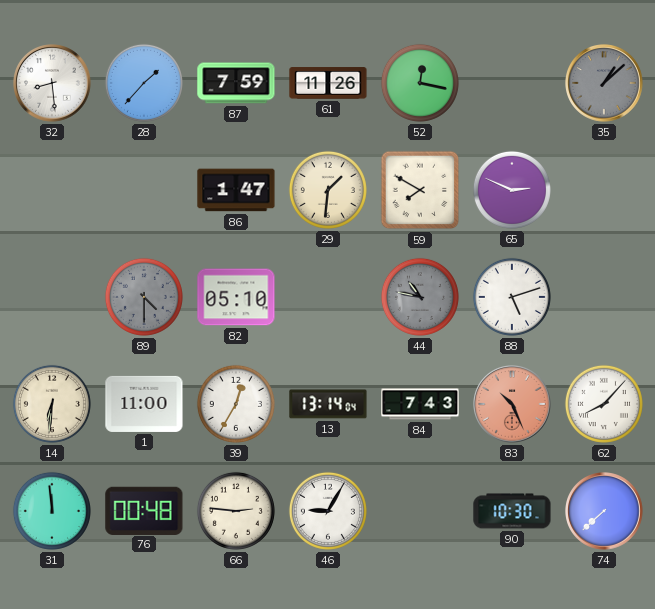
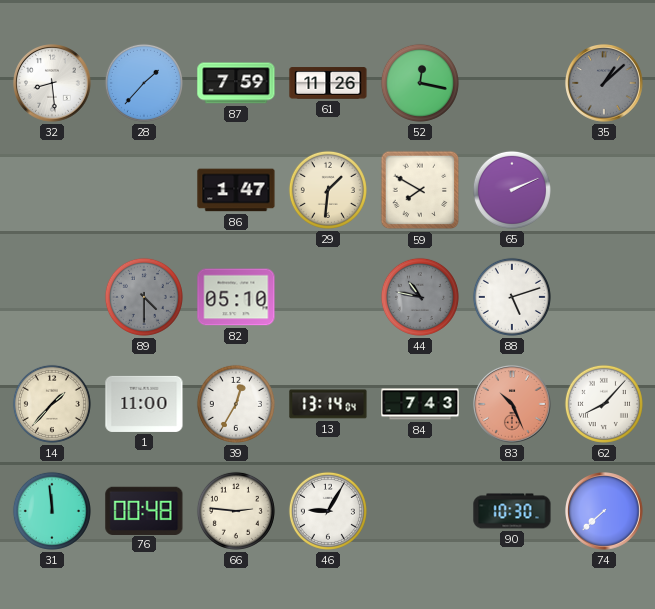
65: 2:49 -> 2:11 (512, 190)
14: 6:31 -> 1:37 (52, 404)
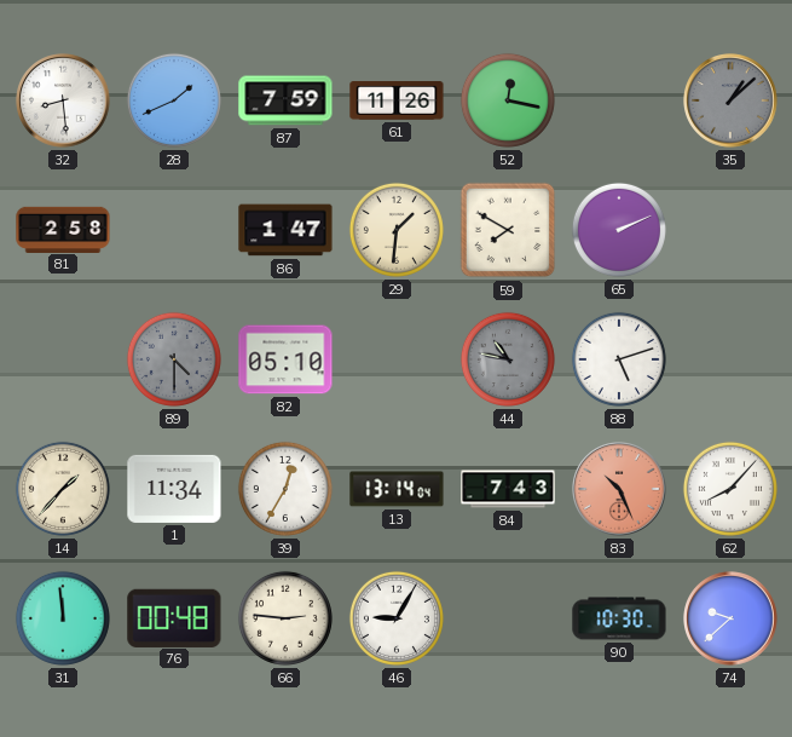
28: 1:37 -> 1:41 (174, 100)
81: none -> 2:58 (63, 229)
1: 11:00 -> 11:34 (174, 489)
74: 7:38 -> 9:38 (730, 618)
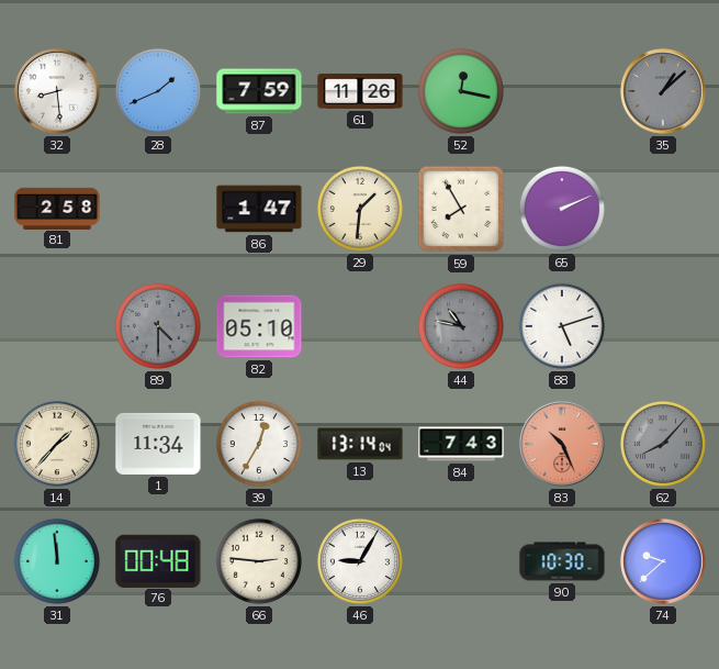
59: 7:50 -> 7:55 (461, 209)
62 dial: white -> grey (663, 444)
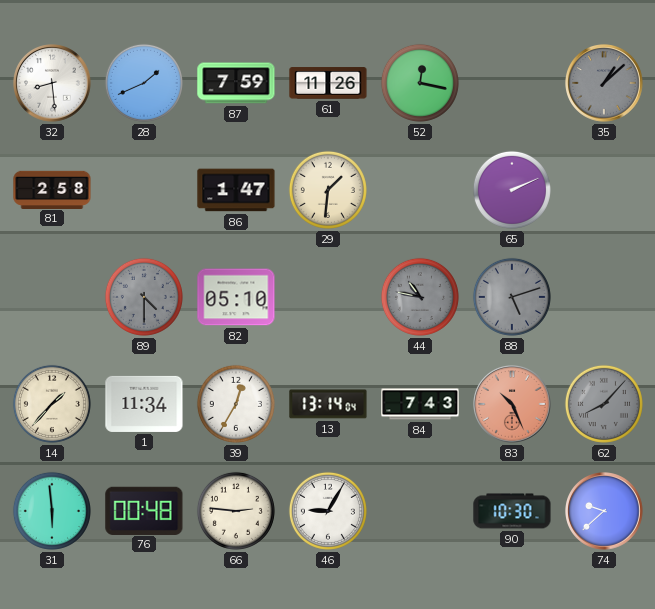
59: 7:55 -> none (461, 209)
88 dial: white -> grey (512, 297)
31: 11:59 -> 5:59 (52, 511)
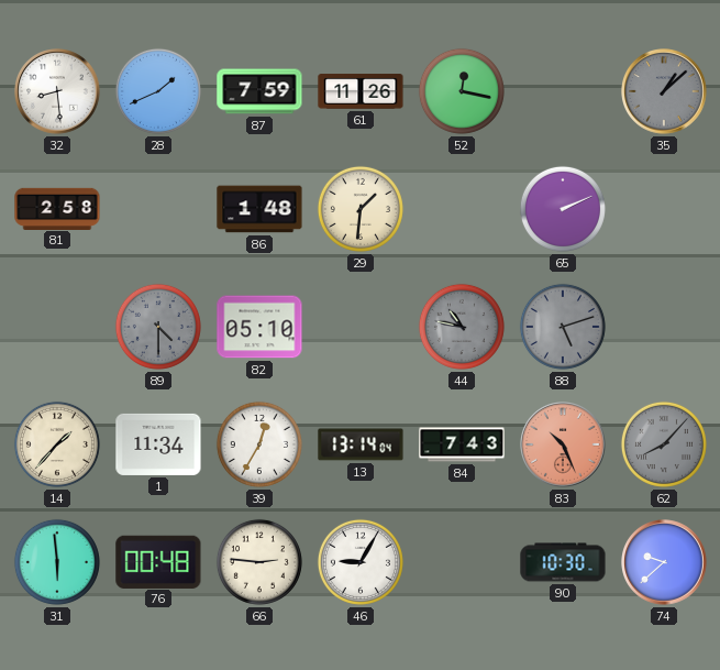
86: 1:47 -> 1:48 (259, 209)
